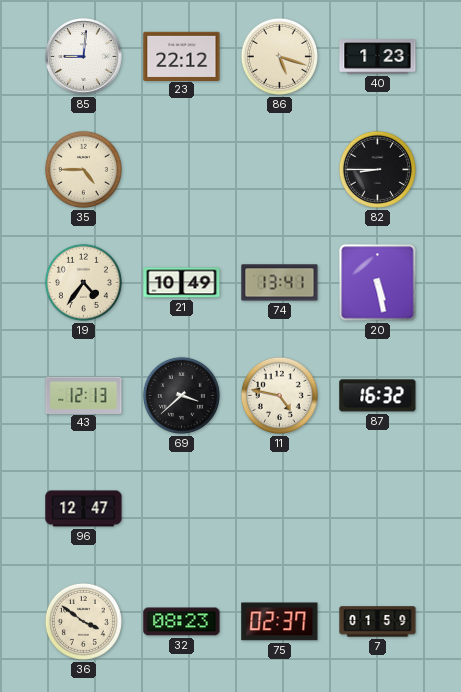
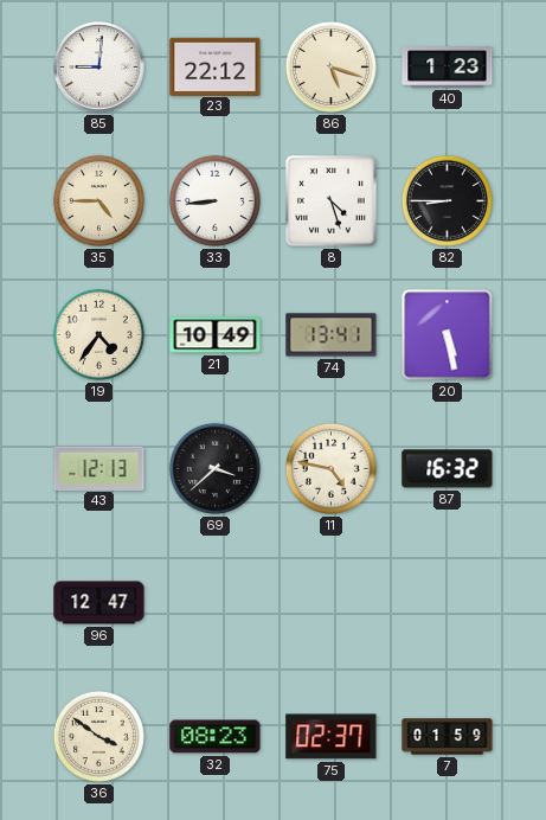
33: none -> 8:44 (214, 200)
8: none -> 4:27 (332, 201)
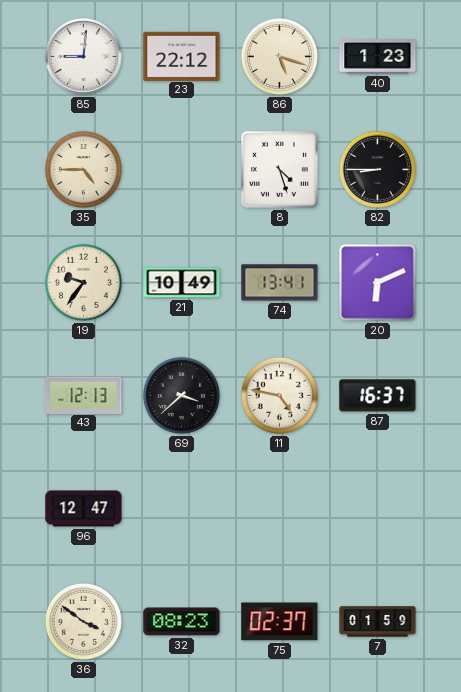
33: 8:44 -> none (214, 200)
19: 4:36 -> 9:36 (83, 282)
20: 5:28 -> 6:11 (378, 283)
87: 16:32 -> 16:37 (378, 396)
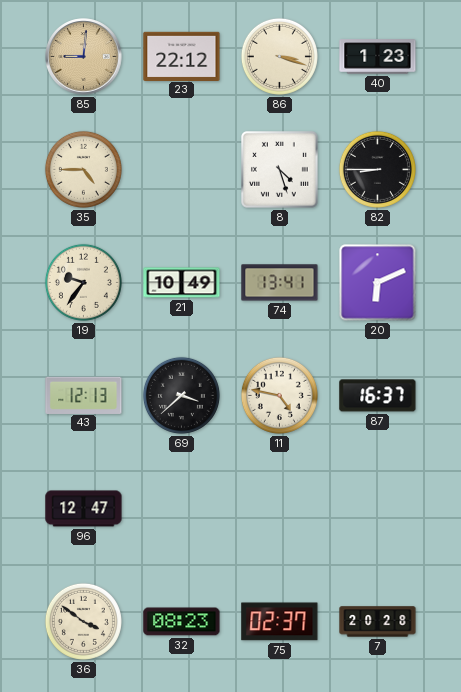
85 dial: white -> champagne (84, 57)
86: 5:18 -> 3:18 (279, 56)
7: 01:59 -> 20:28 (378, 622)
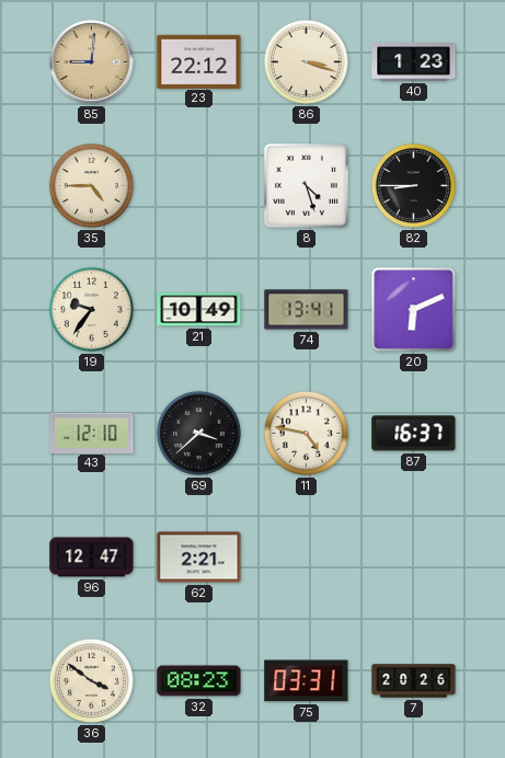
43: 12:13 -> 12:10 (92, 433)
62: none -> 2:21 (199, 558)
75: 02:37 -> 03:31 (307, 681)
7: 20:28 -> 20:26 (414, 681)
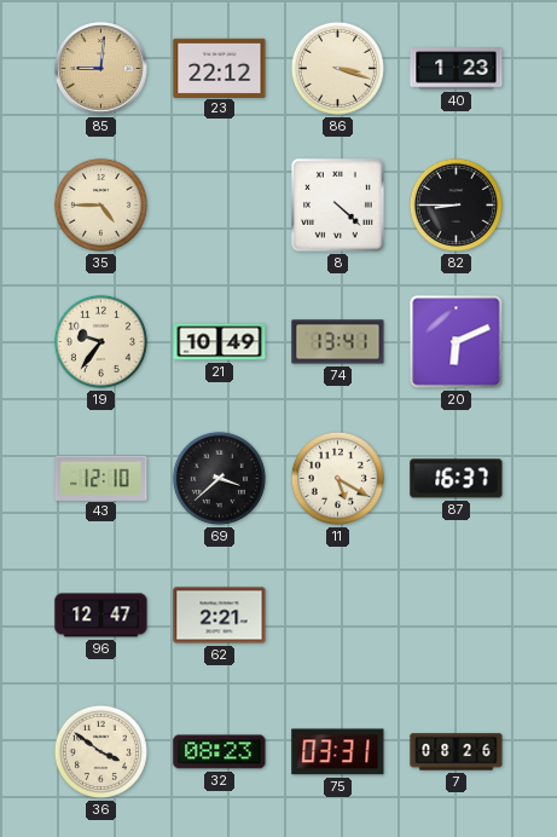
8: 4:27 -> 4:22 (338, 206)
11: 4:47 -> 5:20 (337, 478)
7: 20:26 -> 08:26 (457, 752)
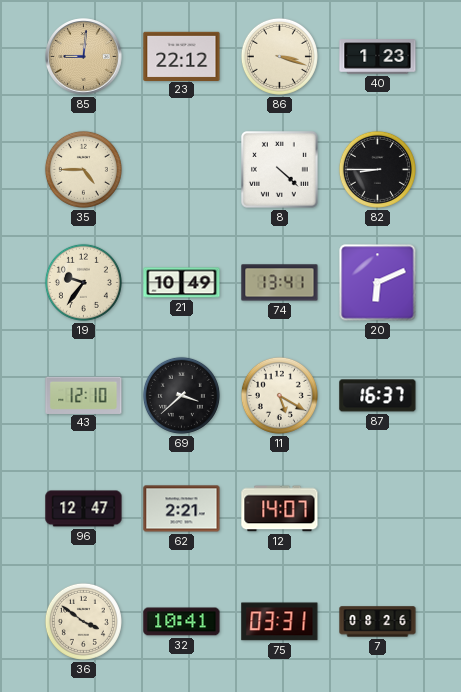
12: none -> 14:07 (280, 509)
32: 08:23 -> 10:41 (182, 622)
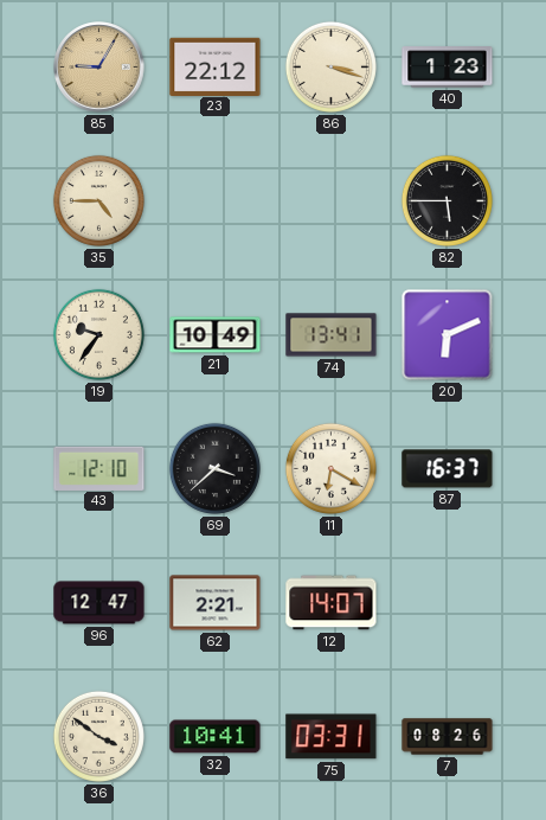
85: 9:01 -> 9:05 (99, 68)
8: 4:22 -> none (280, 170)
82: 8:45 -> 5:45 (447, 200)
11: 5:20 -> 6:20 (330, 468)
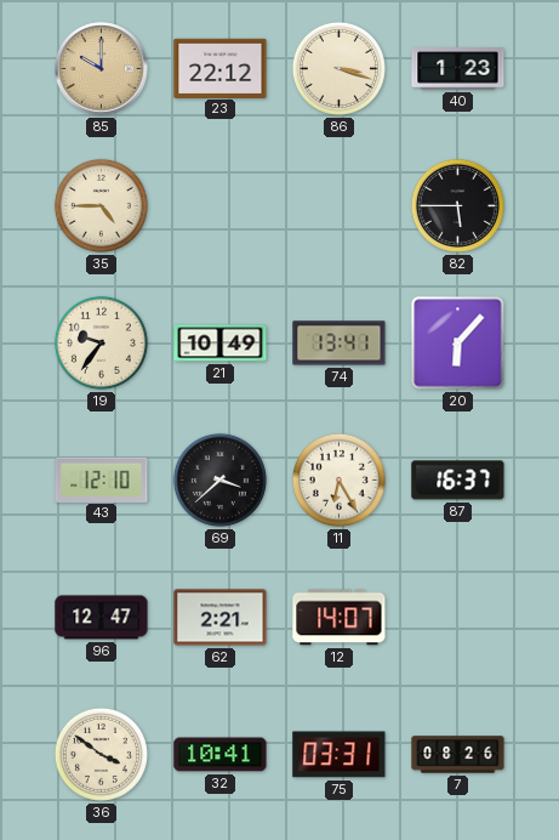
85: 9:05 -> 10:00 (102, 69)
20: 6:11 -> 6:07 (458, 344)
11: 6:20 -> 6:25 (338, 479)
